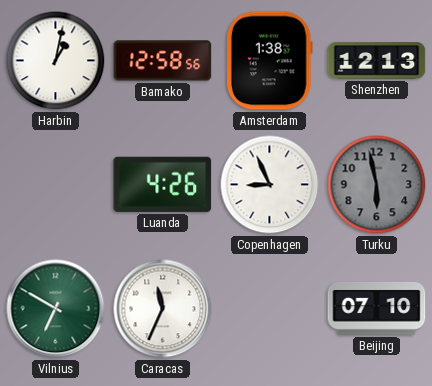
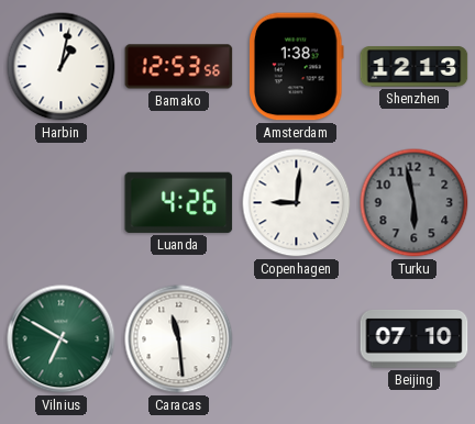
Bamako: 12:58 -> 12:53 (179, 67)
Copenhagen: 8:56 -> 9:01 (297, 203)
Caracas: 11:34 -> 11:29 (179, 339)
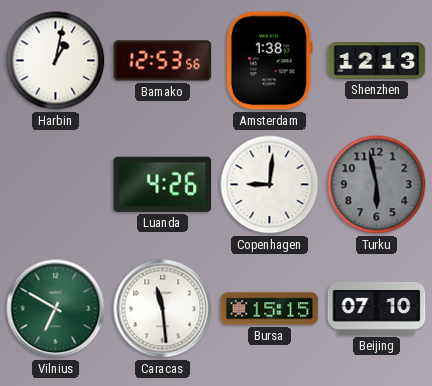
Bursa: none -> 15:15 (270, 309)
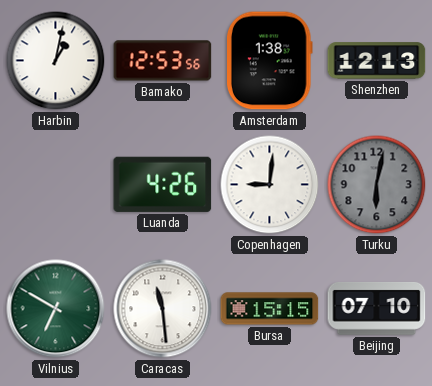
Turku: 5:58 -> 6:02 (377, 185)
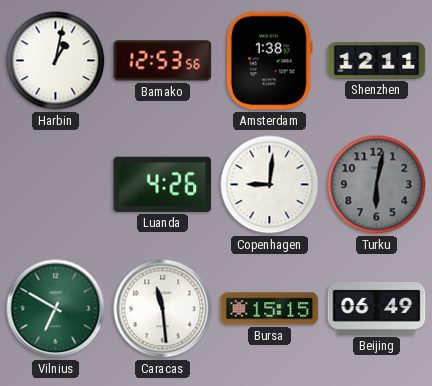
Shenzhen: 12:13 -> 12:11 (377, 61)
Beijing: 07:10 -> 06:49 (377, 308)
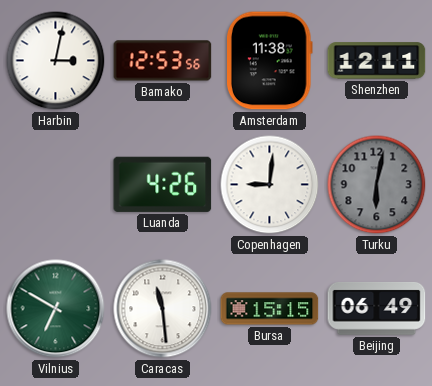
Harbin: 1:02 -> 3:02 (56, 61)
Amsterdam: 1:38 -> 11:38 (269, 61)
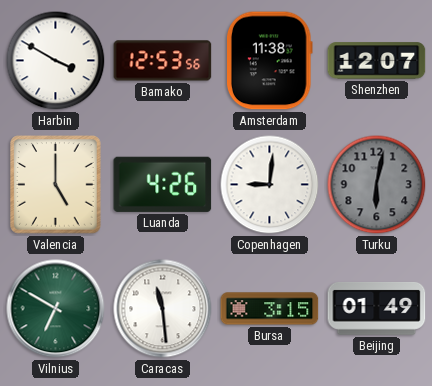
Harbin: 3:02 -> 3:50 (56, 61)
Shenzhen: 12:11 -> 12:07 (377, 61)
Valencia: none -> 5:00 (56, 185)
Bursa: 15:15 -> 3:15 (270, 309)
Beijing: 06:49 -> 01:49 (377, 308)
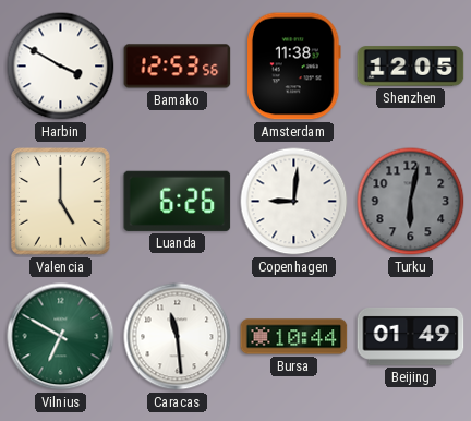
Shenzhen: 12:07 -> 12:05 (411, 67)
Luanda: 4:26 -> 6:26 (178, 201)
Bursa: 3:15 -> 10:44 (294, 337)
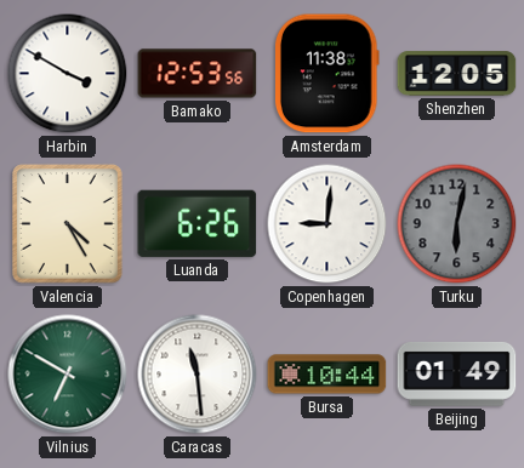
Valencia: 5:00 -> 4:25 (68, 224)
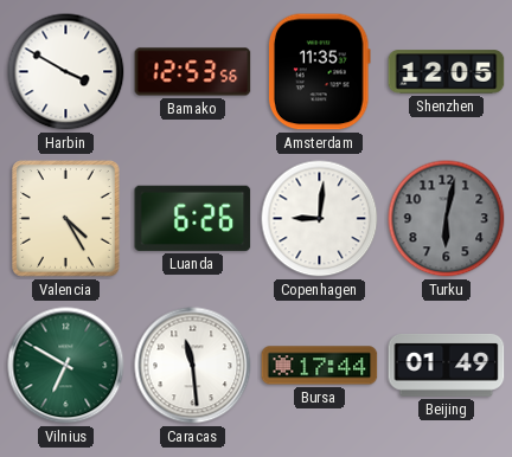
Amsterdam: 11:38 -> 11:35 (319, 72)
Bursa: 10:44 -> 17:44 (320, 366)
